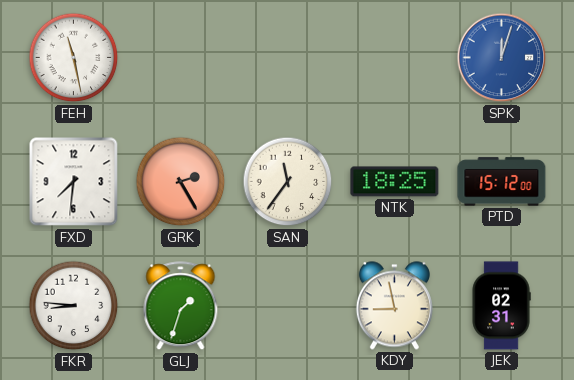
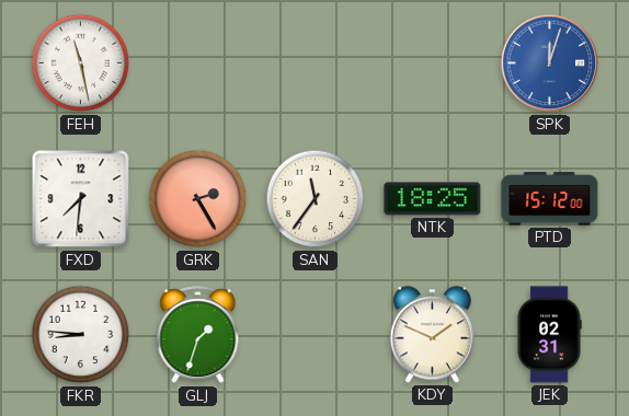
KDY: 8:58 -> 1:49 (432, 335)
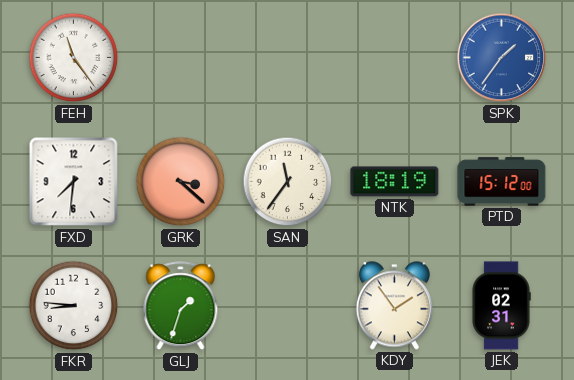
FEH: 11:28 -> 11:24 (74, 58)
SPK: 12:03 -> 1:36 (502, 58)
GRK: 2:25 -> 3:22 (181, 182)
NTK: 18:25 -> 18:19 (395, 182)
KDY: 1:49 -> 1:54 (394, 306)
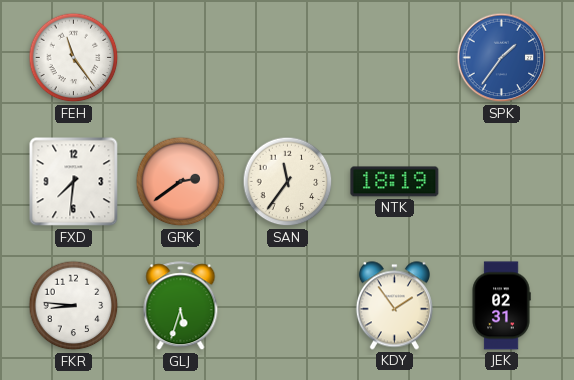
GRK: 3:22 -> 2:39 (181, 182)
PTD: 15:12 -> none (502, 182)
GLJ: 1:33 -> 5:33 (181, 306)
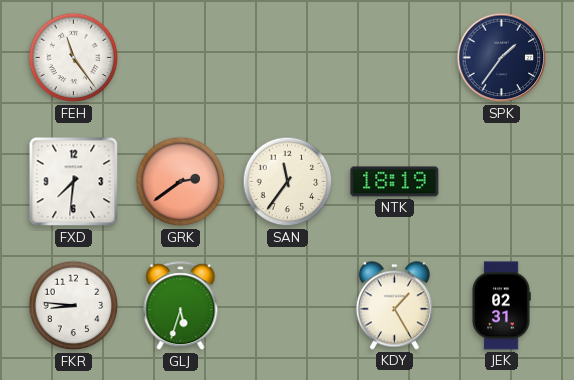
SPK dial: blue -> navy (502, 58)
KDY: 1:54 -> 1:25 (394, 306)
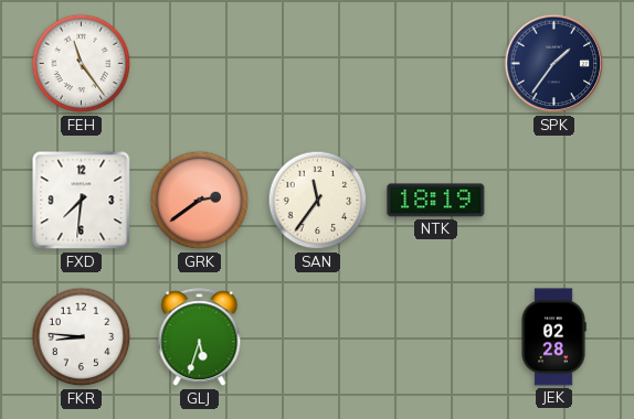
KDY: 1:25 -> none (394, 306)
JEK: 02:31 -> 02:28 (553, 337)
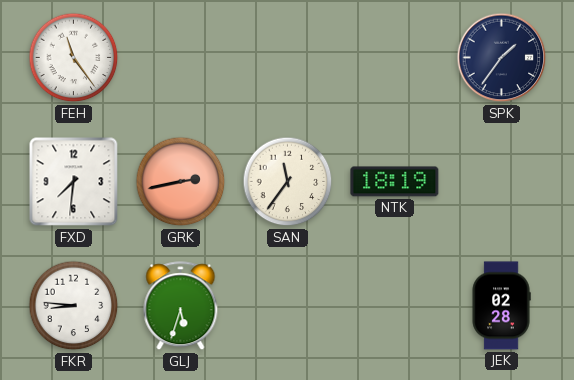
GRK: 2:39 -> 2:43 (181, 182)
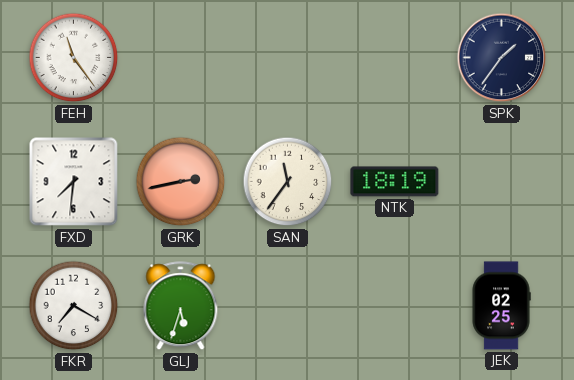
FKR: 8:46 -> 7:20 (74, 306)
JEK: 02:28 -> 02:25 (501, 306)
